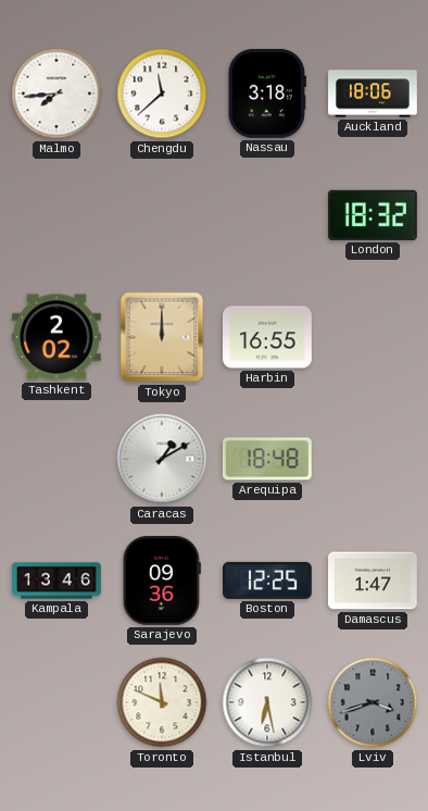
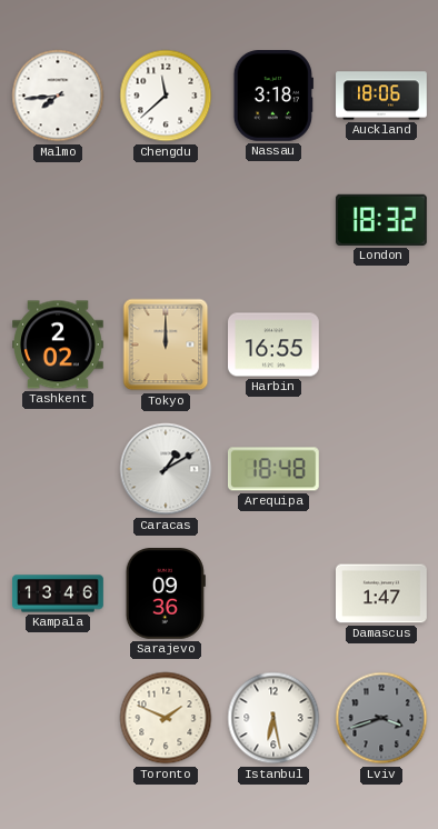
Boston: 12:25 -> none (268, 581)
Toronto: 11:49 -> 1:49 (166, 718)
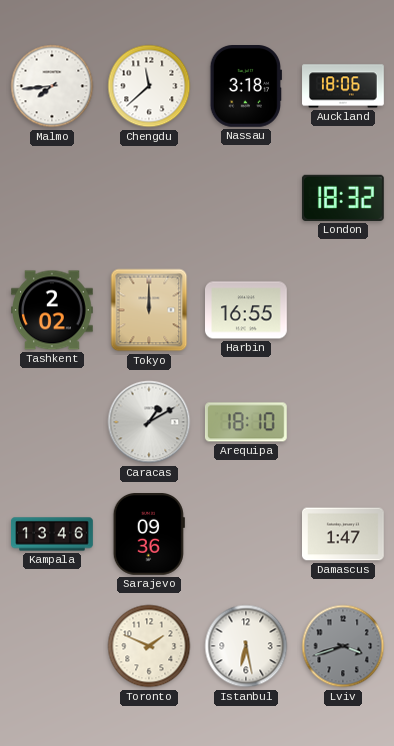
Arequipa: 18:48 -> 18:10 (246, 422)
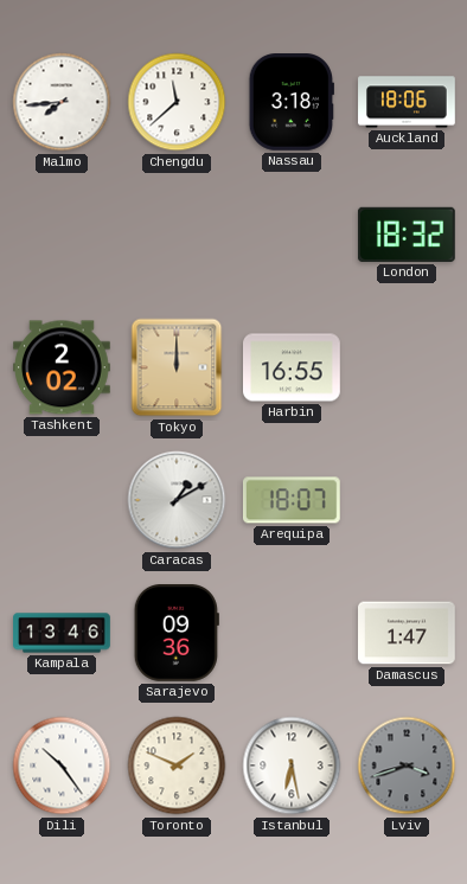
Arequipa: 18:10 -> 18:07 (292, 500)
Dili: none -> 10:24 (62, 766)
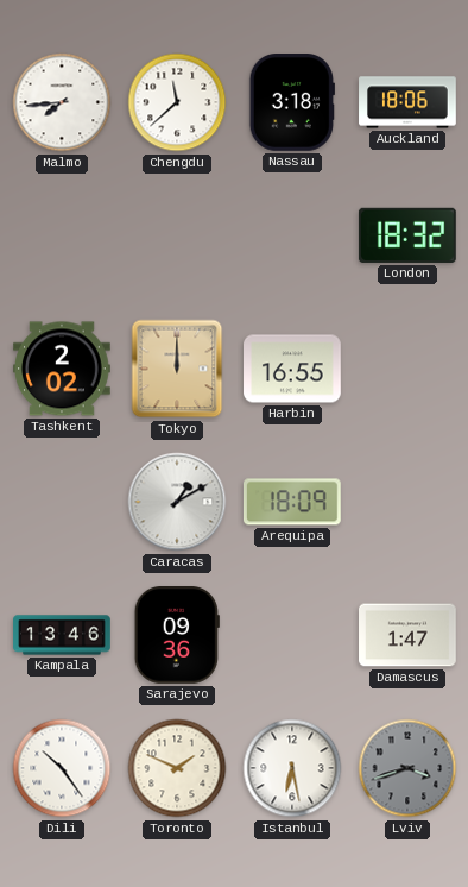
Arequipa: 18:07 -> 18:09 (292, 502)
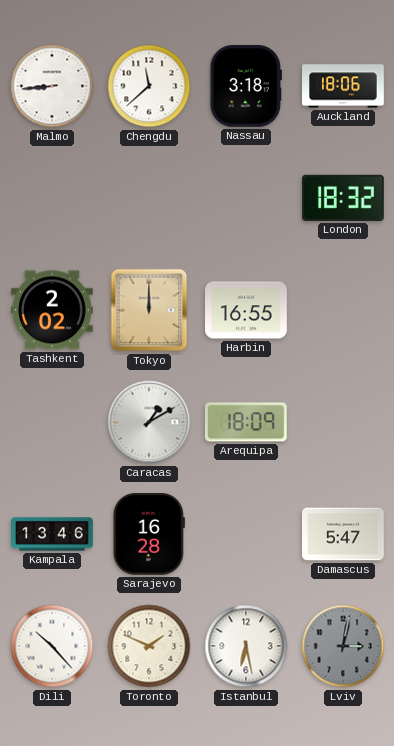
Malmo: 7:44 -> 8:44 (52, 86)
Sarajevo: 09:36 -> 16:28 (149, 535)
Damascus: 1:47 -> 5:47 (344, 534)
Dili: 10:24 -> 10:23 (52, 646)
Lviv: 3:42 -> 3:02 (343, 646)
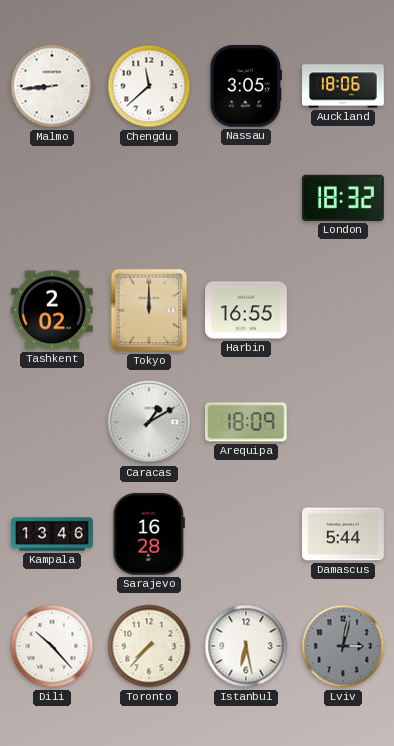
Nassau: 3:18 -> 3:05 (246, 87)
Damascus: 5:47 -> 5:44 (344, 534)
Toronto: 1:49 -> 7:37 (149, 646)
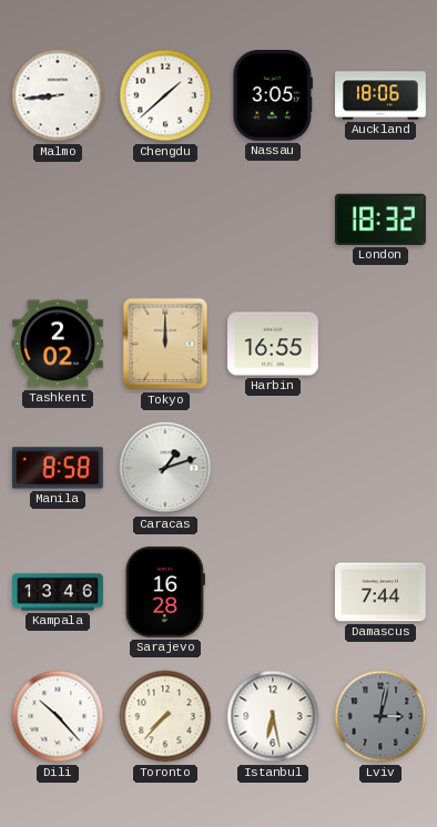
Chengdu: 11:38 -> 1:38 (165, 95)
Manila: none -> 8:58 (58, 468)
Caracas: 1:10 -> 1:12 (165, 468)
Arequipa: 18:09 -> none (246, 422)
Damascus: 5:44 -> 7:44 (382, 592)
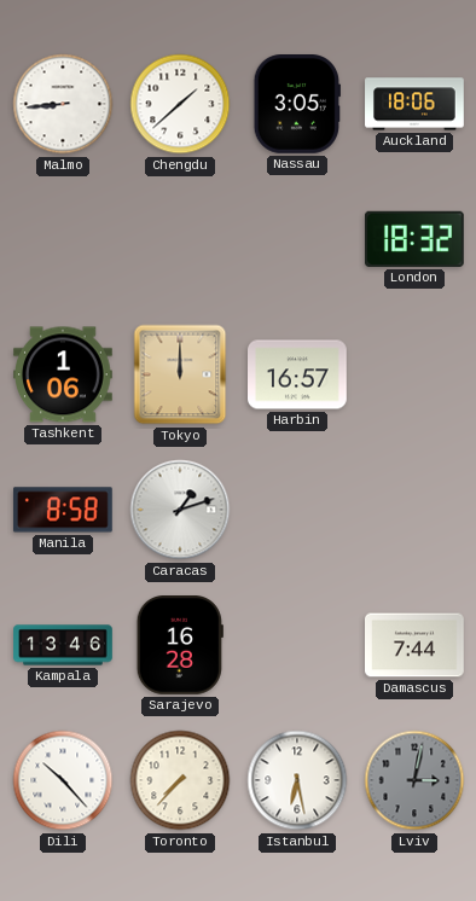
Tashkent: 2:02 -> 1:06 (64, 374)
Harbin: 16:55 -> 16:57 (298, 374)
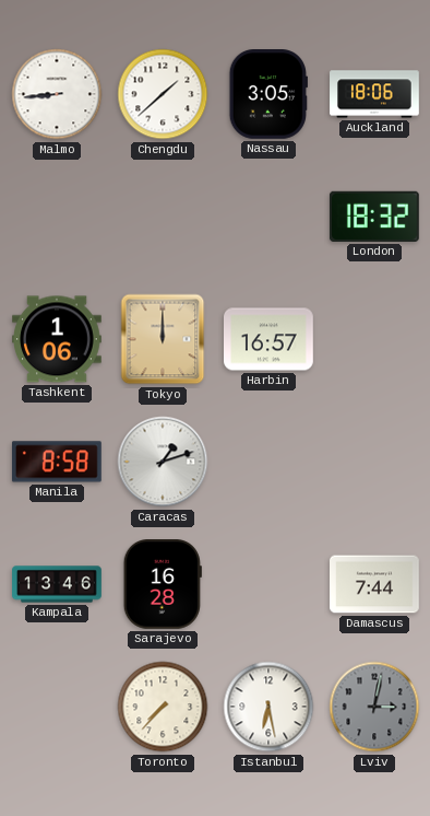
Dili: 10:23 -> none (63, 780)
